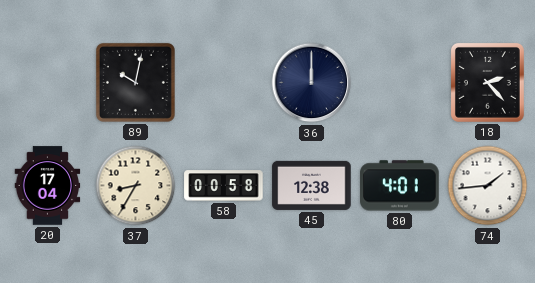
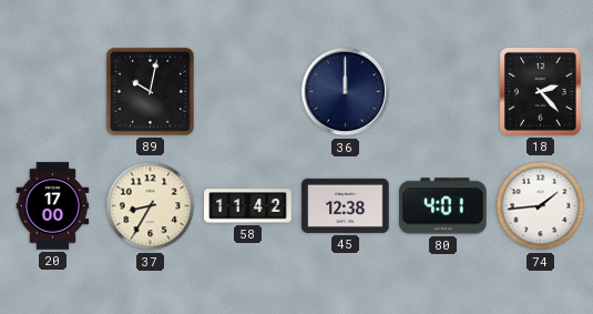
20: 17:04 -> 17:00 (53, 206)
58: 00:58 -> 11:42 (248, 206)
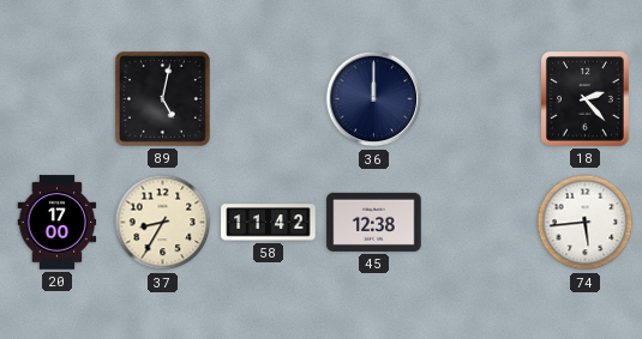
89: 10:02 -> 5:02 (162, 98)
80: 4:01 -> none (443, 206)
74: 1:44 -> 5:44 (586, 223)
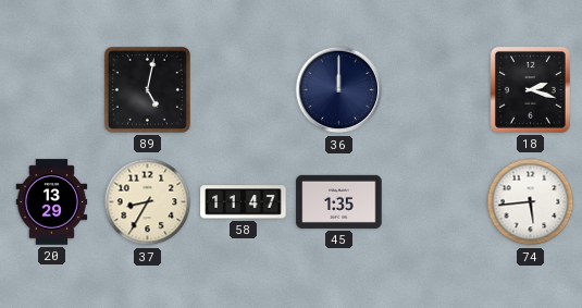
18: 2:23 -> 2:18 (530, 89)
20: 17:00 -> 13:29 (52, 202)
58: 11:42 -> 11:47 (244, 202)
45: 12:38 -> 1:35 (339, 201)
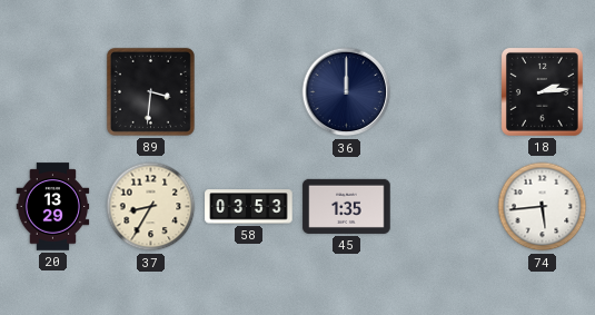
89: 5:02 -> 3:31 (150, 91)
18: 2:18 -> 2:14 (542, 91)
58: 11:47 -> 03:53 (249, 207)
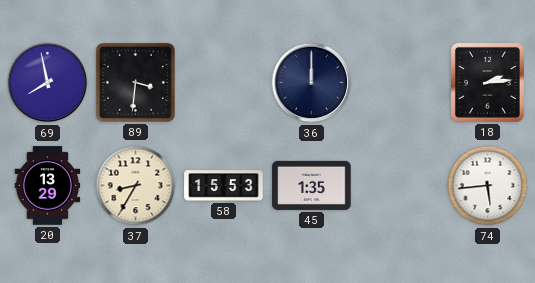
69: none -> 7:58 (48, 83)
58: 03:53 -> 15:53 (224, 186)
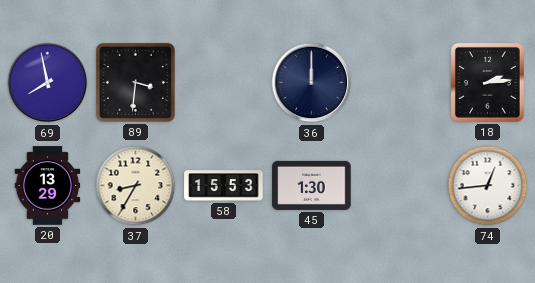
45: 1:35 -> 1:30 (312, 185)
74: 5:44 -> 12:44 (488, 186)
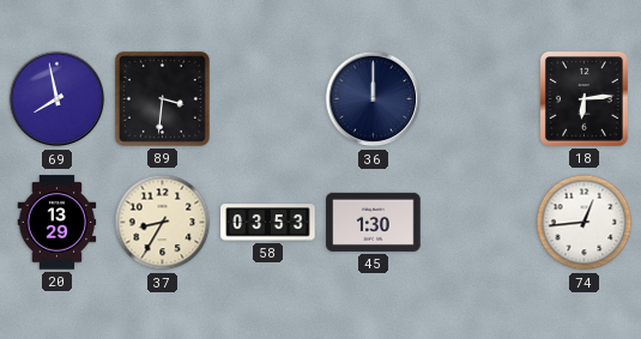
18: 2:14 -> 6:14 (583, 98)
58: 15:53 -> 03:53 (268, 223)
